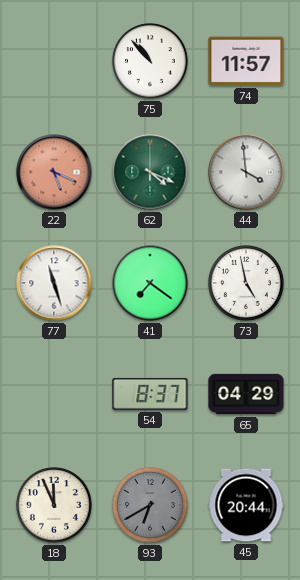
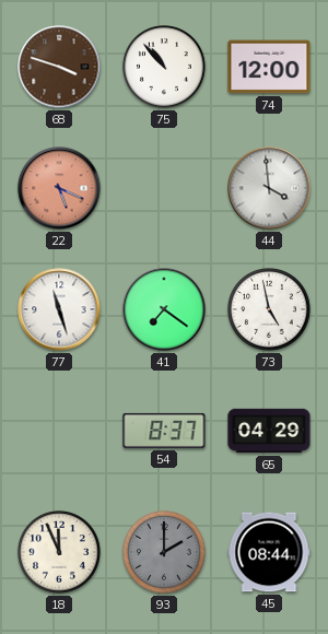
68: none -> 3:48 (59, 67)
74: 11:57 -> 12:00 (269, 67)
62: 4:19 -> none (150, 172)
93: 6:40 -> 2:00 (164, 552)
45: 20:44 -> 08:44 (269, 552)
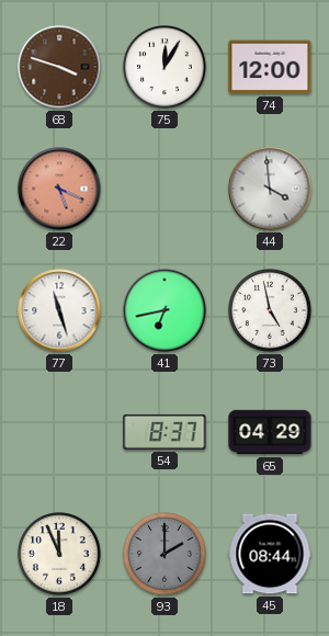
75: 10:53 -> 12:05 (164, 67)
41: 7:21 -> 6:43 (164, 310)
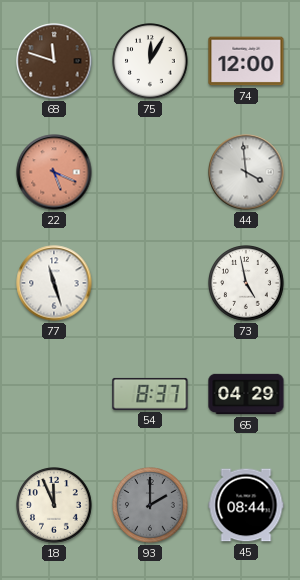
68: 3:48 -> 11:48 (54, 61)
41: 6:43 -> none (164, 310)
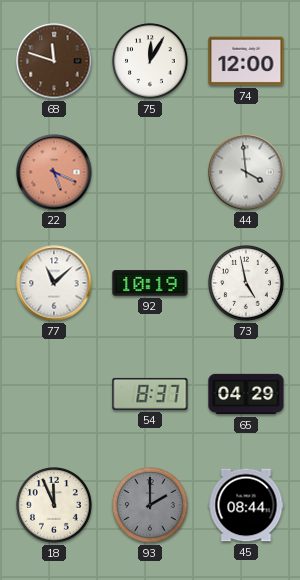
77: 11:27 -> 11:08 (54, 283)
92: none -> 10:19 (150, 283)
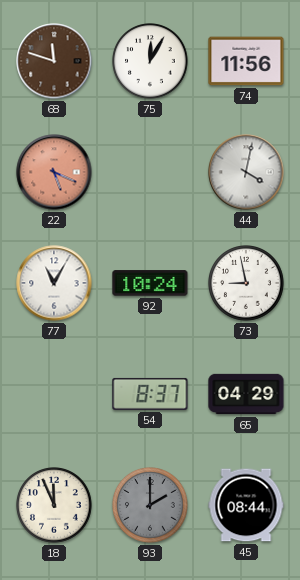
74: 12:00 -> 11:56 (246, 61)
44: 3:59 -> 4:02 (246, 172)
77: 11:08 -> 11:05 (54, 283)
92: 10:19 -> 10:24 (150, 283)
73: 4:58 -> 8:58 (246, 283)
